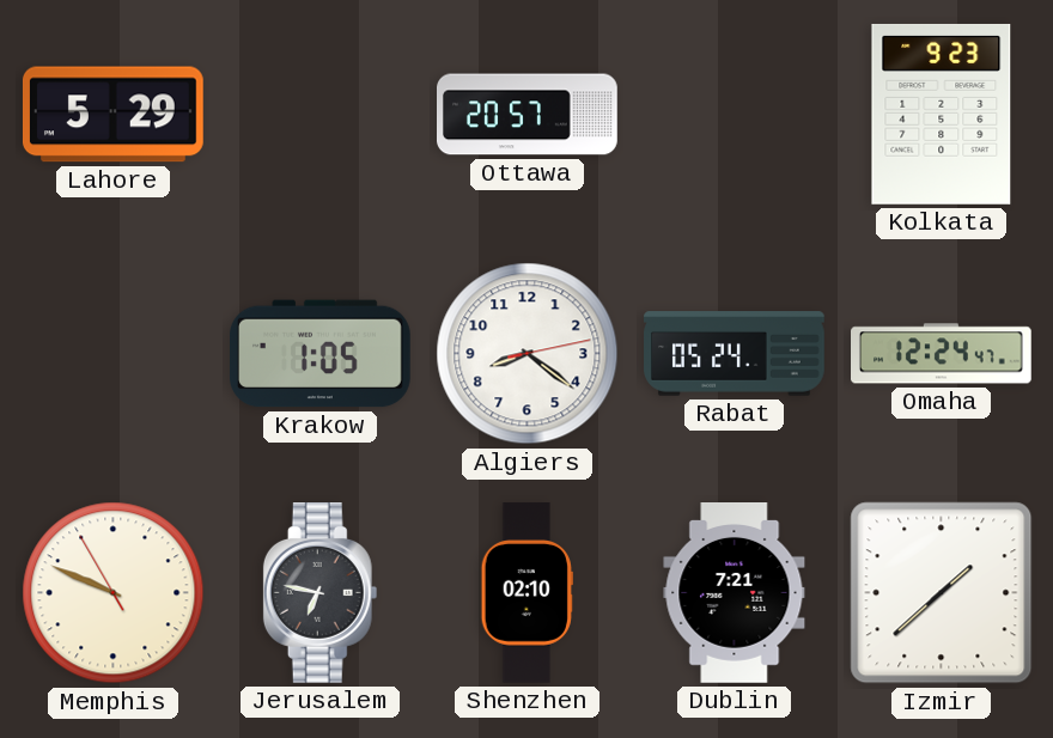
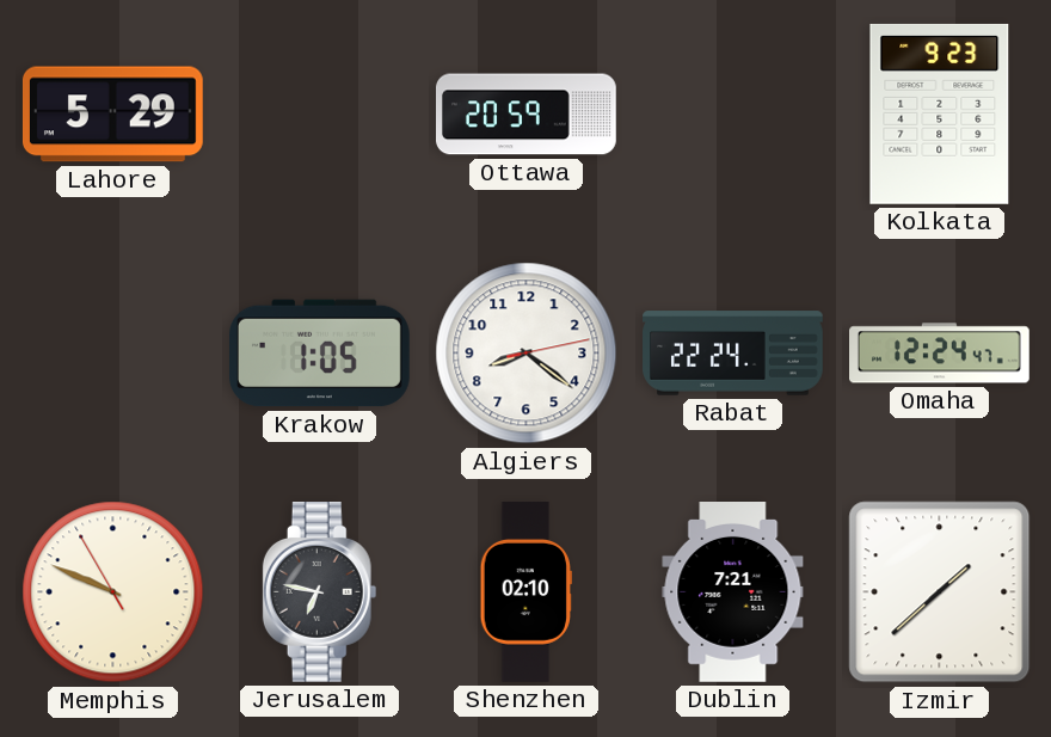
Ottawa: 20:57 -> 20:59 (527, 115)
Rabat: 05:24 -> 22:24 (733, 354)
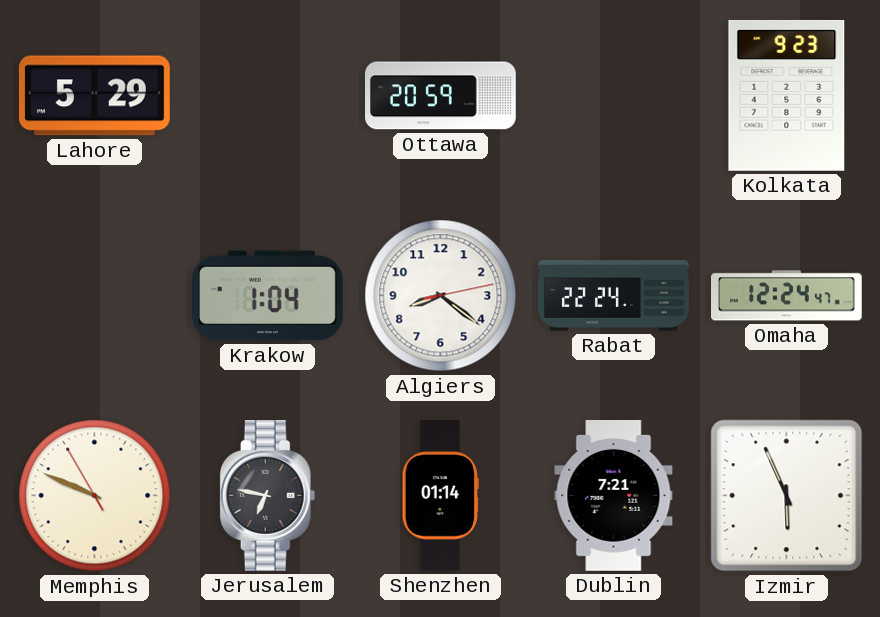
Krakow: 1:05 -> 1:04 (268, 296)
Shenzhen: 02:10 -> 01:14 (440, 496)
Izmir: 1:38 -> 5:56 (787, 496)
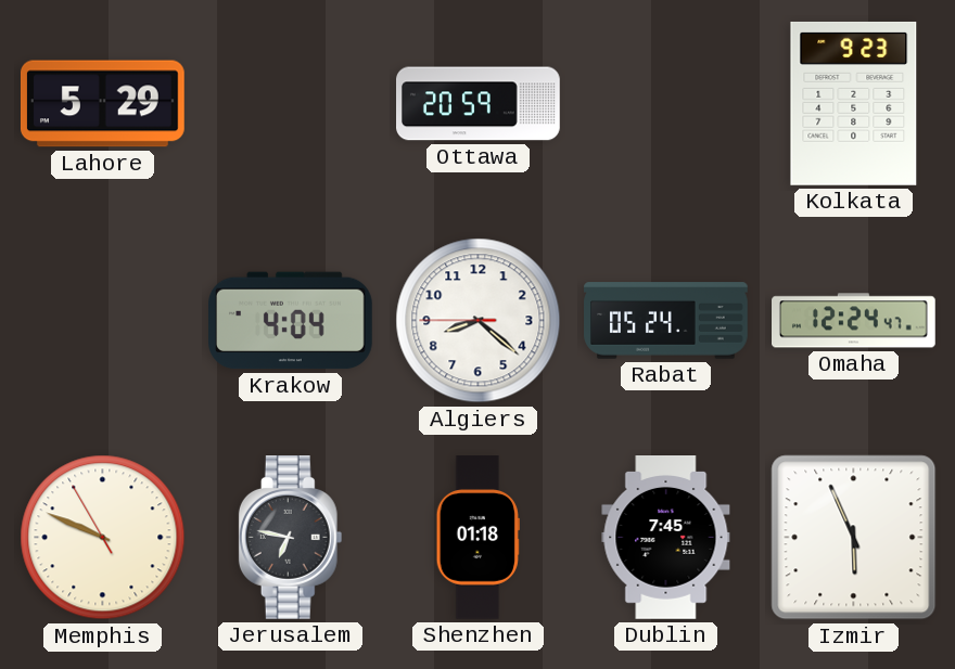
Krakow: 1:04 -> 4:04 (291, 321)
Algiers: 8:21:13 -> 8:21:45 (479, 321)
Rabat: 22:24 -> 05:24 (666, 321)
Shenzhen: 01:14 -> 01:18 (477, 538)
Dublin: 7:21 -> 7:45 (666, 538)
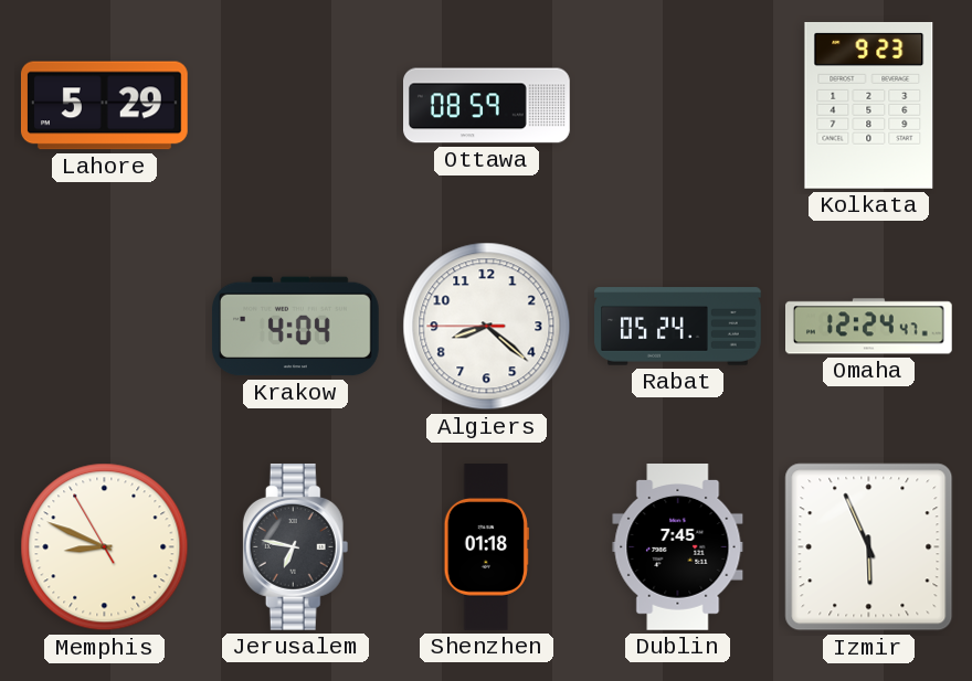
Ottawa: 20:59 -> 08:59 (487, 106)
Memphis: 9:48 -> 8:48 (105, 547)
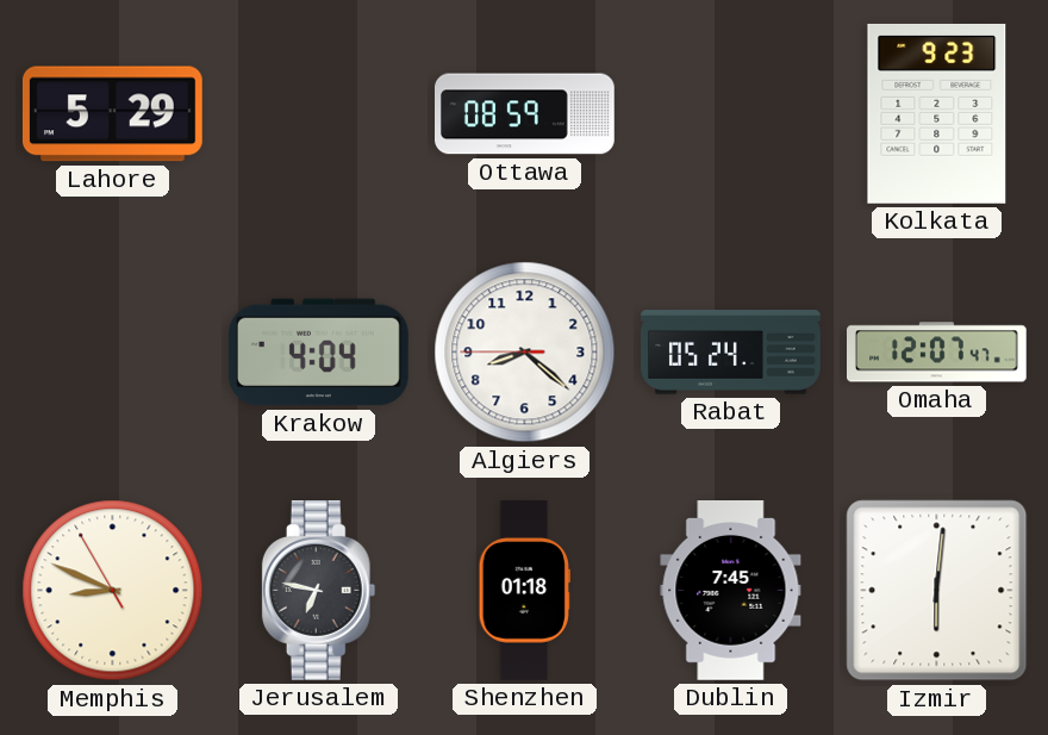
Omaha: 12:24 -> 12:07 (937, 353)
Izmir: 5:56 -> 6:01 (937, 591)
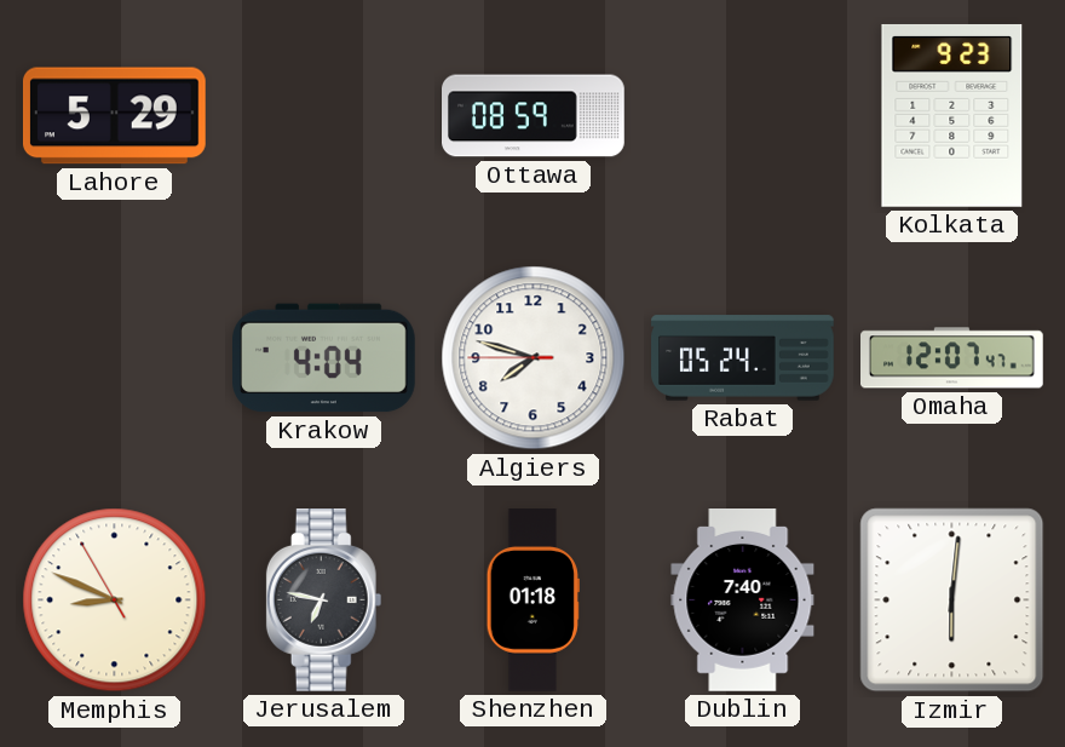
Algiers: 8:21 -> 7:47 (534, 358)
Dublin: 7:45 -> 7:40 (743, 601)
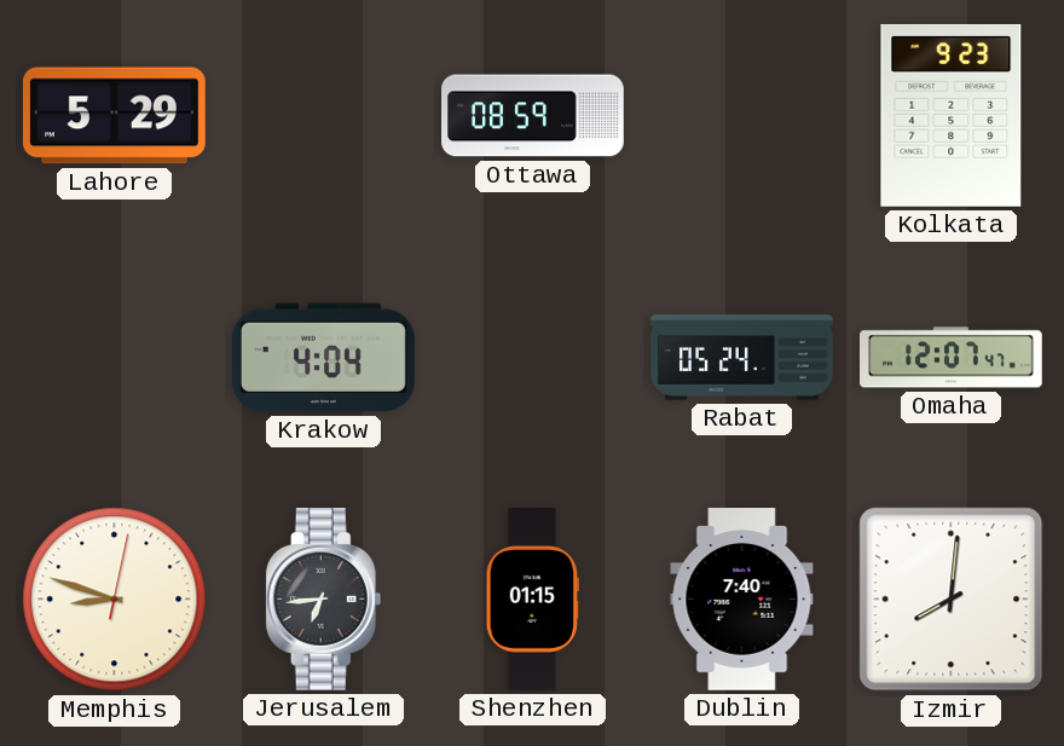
Algiers: 7:47 -> none (534, 358)
Memphis: 8:48:55 -> 8:48:02 (115, 600)
Jerusalem: 6:47 -> 6:44 (324, 600)
Shenzhen: 01:18 -> 01:15 (532, 600)
Izmir: 6:01 -> 8:01 (952, 600)
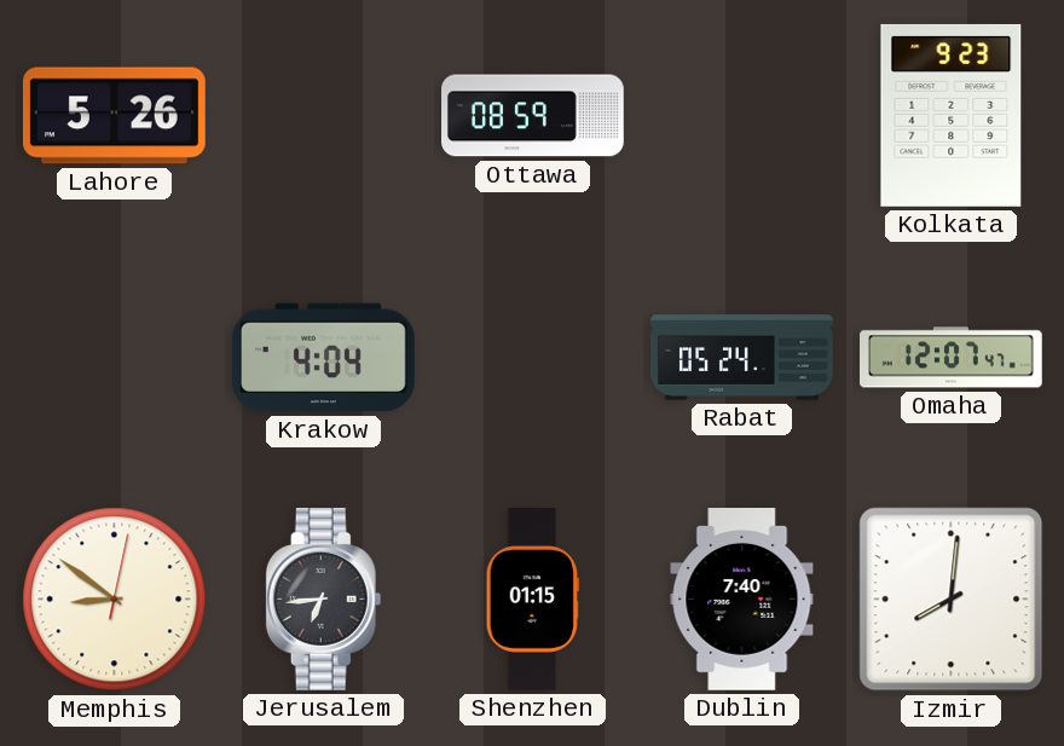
Lahore: 5:29 -> 5:26 (115, 116)
Memphis: 8:48 -> 8:51 (115, 600)
